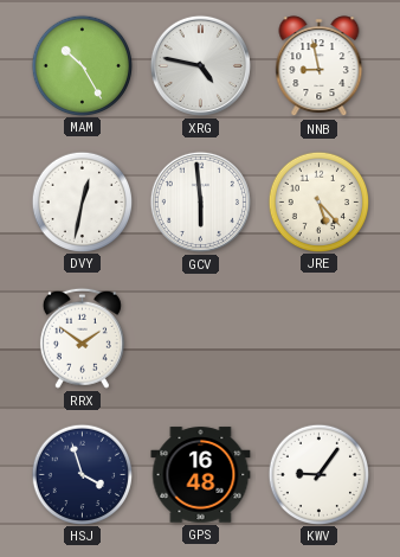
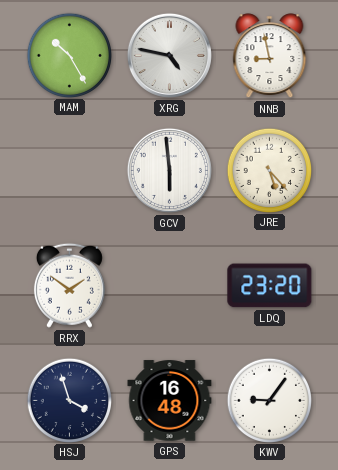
DVY: 12:32 -> none (82, 201)
LDQ: none -> 23:20 (270, 286)
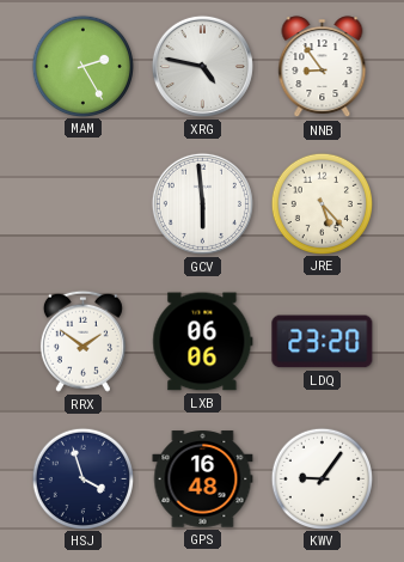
MAM: 10:25 -> 2:25 (82, 66)
NNB: 8:58 -> 8:54 (323, 67)
LXB: none -> 06:06 (203, 342)
